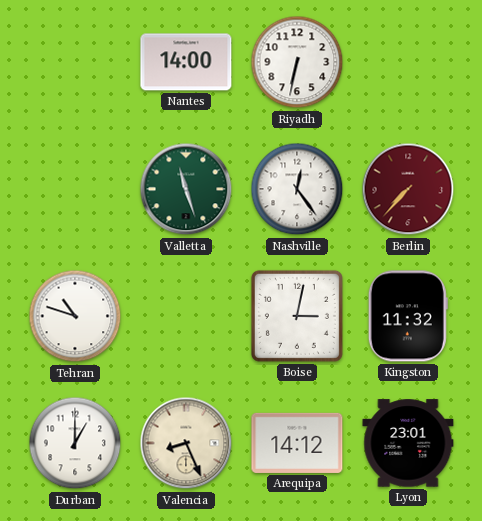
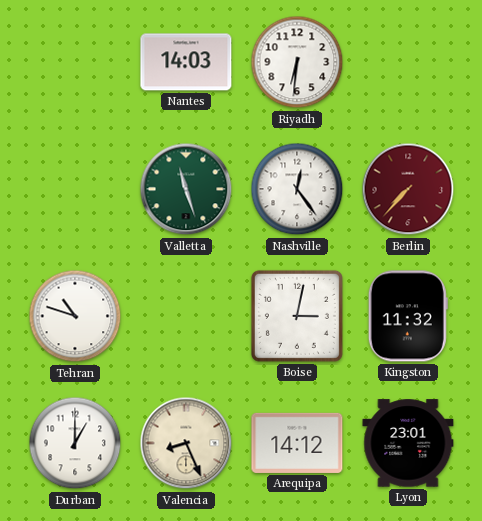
Nantes: 14:00 -> 14:03 (186, 62)
Riyadh: 6:32 -> 6:31 (297, 62)
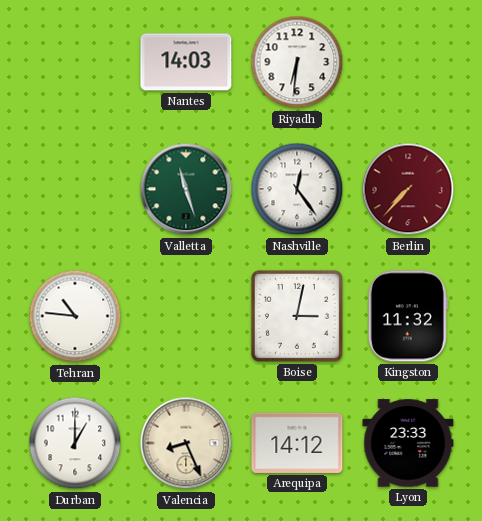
Tehran: 10:48 -> 10:46 (75, 316)
Lyon: 23:01 -> 23:33 (408, 443)
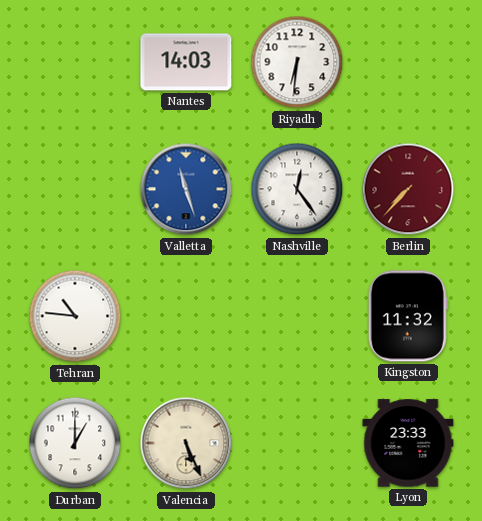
Valletta dial: green -> blue (186, 189)
Boise: 3:02 -> none (297, 316)
Valencia: 8:26 -> 5:26 (186, 443)
Arequipa: 14:12 -> none (297, 443)
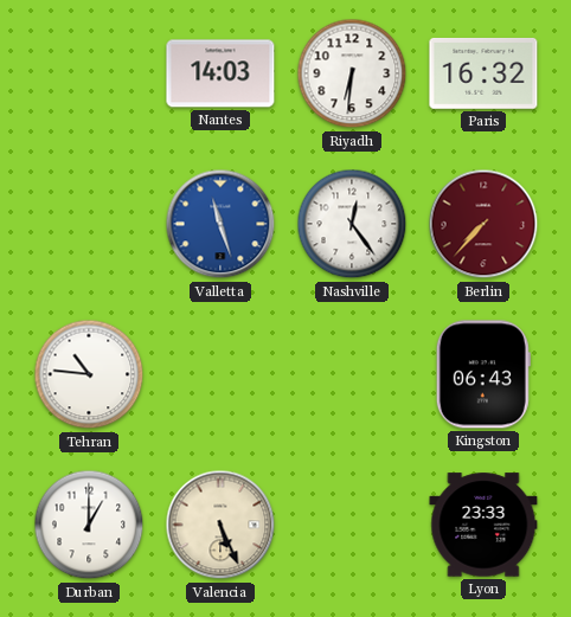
Paris: none -> 16:32 (483, 73)
Kingston: 11:32 -> 06:43 (483, 374)
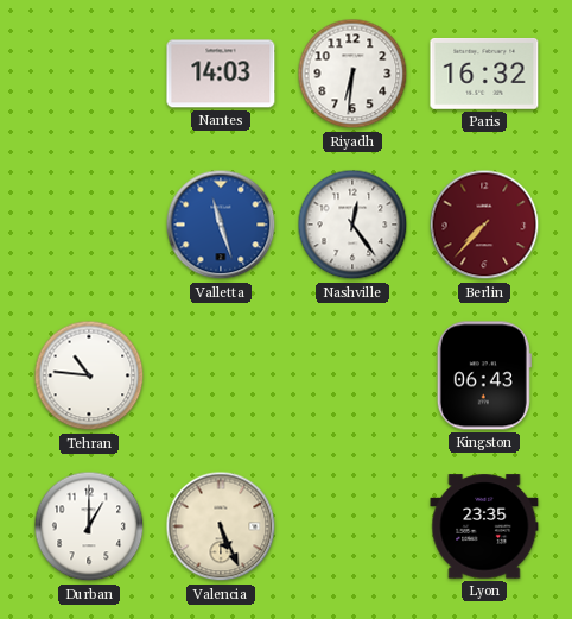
Lyon: 23:33 -> 23:35 (484, 526)
